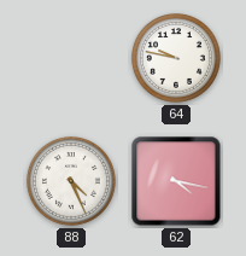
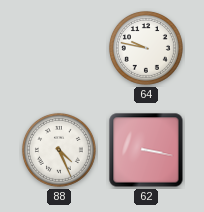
62: 4:17 -> 3:17 (146, 150)
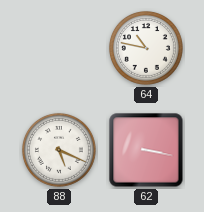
64: 9:47 -> 10:47 (146, 48)
88: 4:26 -> 5:19 (59, 150)
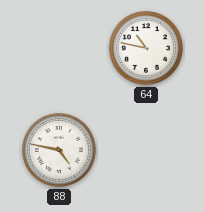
88: 5:19 -> 4:47 (59, 150)
62: 3:17 -> none (146, 150)
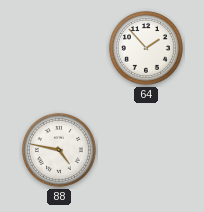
64: 10:47 -> 1:53 (146, 48)
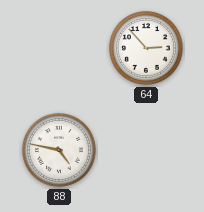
64: 1:53 -> 2:53 (146, 48)
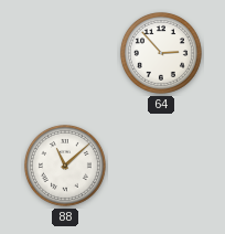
88: 4:47 -> 11:08 (65, 166)
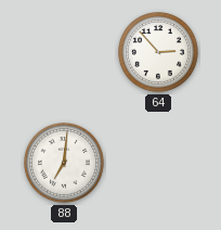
88: 11:08 -> 7:01 (64, 163)
